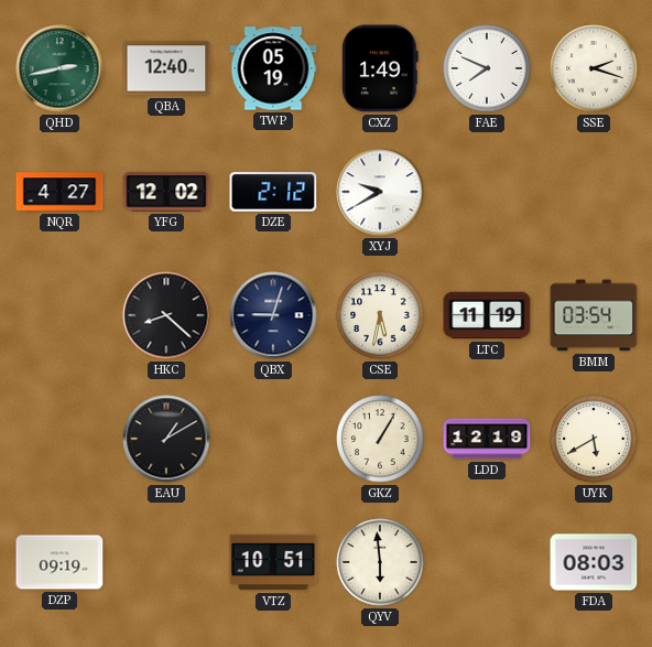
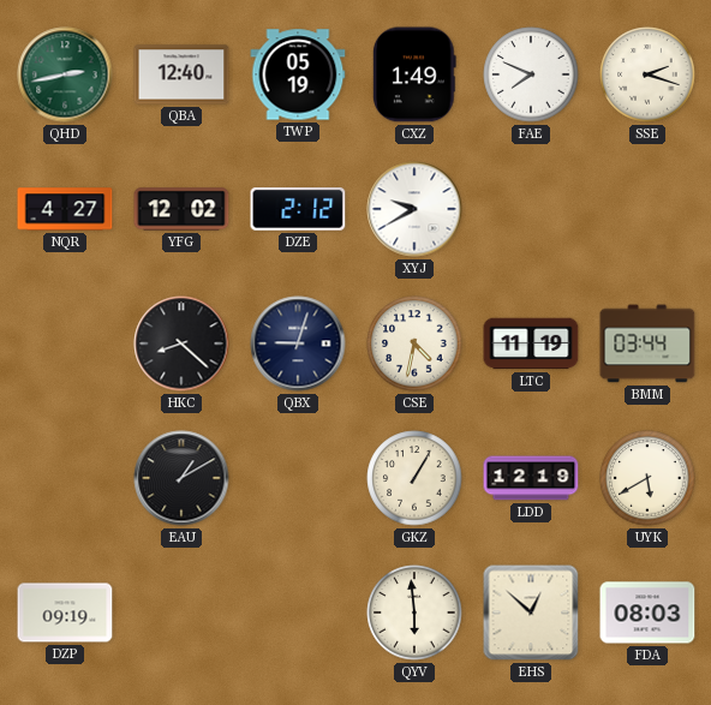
CSE: 5:32 -> 4:32 (414, 343)
BMM: 03:54 -> 03:44 (647, 343)
VTZ: 10:51 -> none (273, 562)
EHS: none -> 12:52 (531, 613)
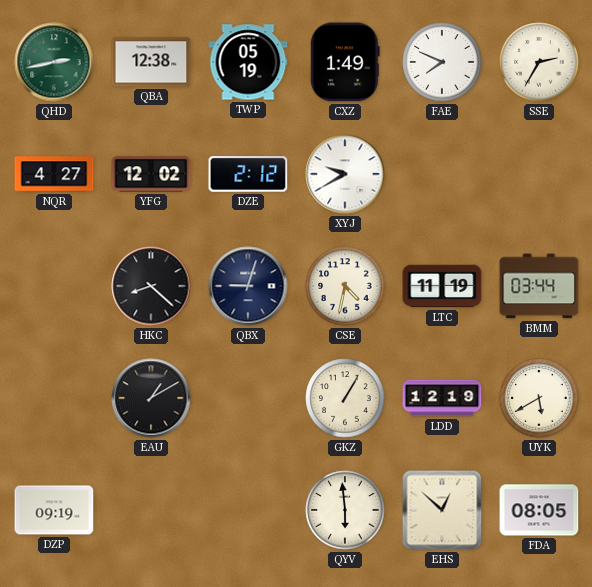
QBA: 12:40 -> 12:38 (151, 62)
SSE: 2:18 -> 2:35 (539, 62)
FDA: 08:03 -> 08:05 (539, 510)
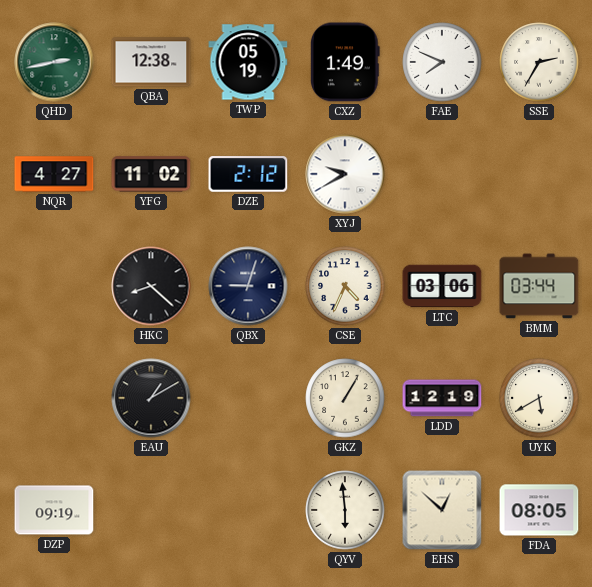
YFG: 12:02 -> 11:02 (151, 174)
CSE: 4:32 -> 4:34 (345, 286)
LTC: 11:19 -> 03:06 (442, 286)
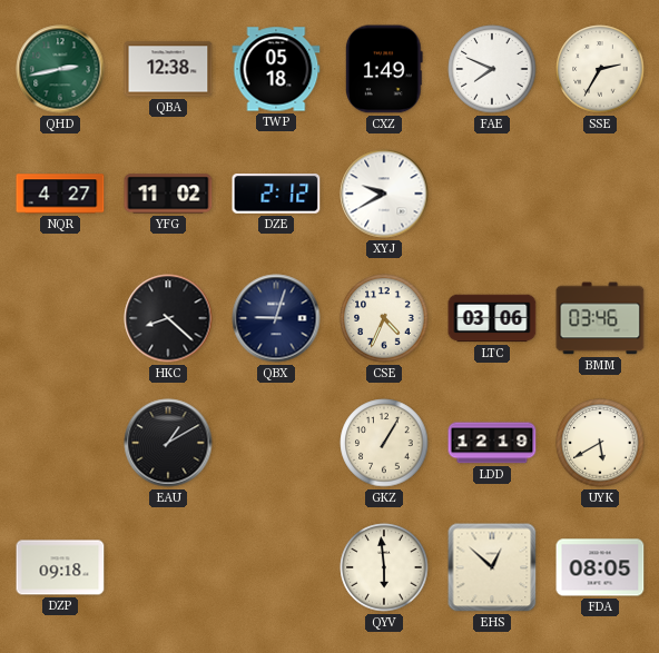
TWP: 05:19 -> 05:18 (276, 69)
BMM: 03:44 -> 03:46 (600, 318)
DZP: 09:19 -> 09:18 (60, 567)
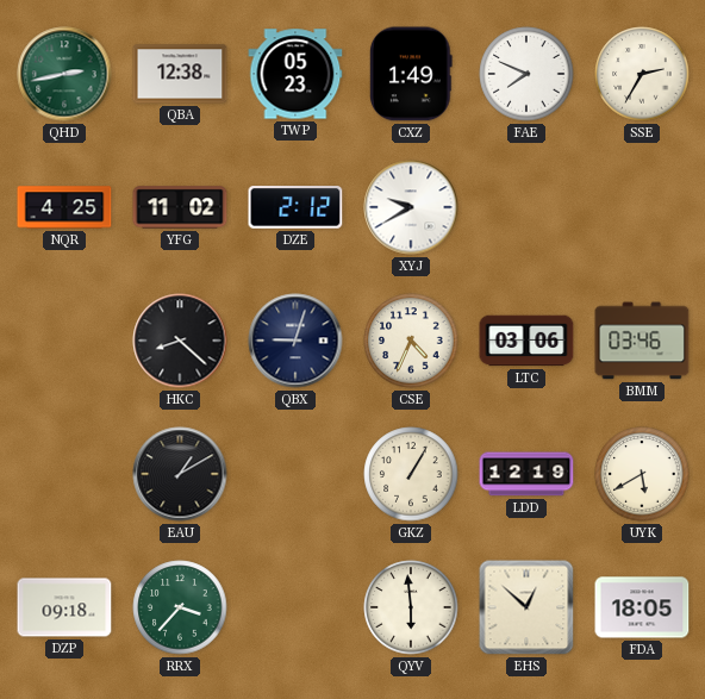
TWP: 05:18 -> 05:23 (295, 74)
NQR: 4:27 -> 4:25 (64, 207)
RRX: none -> 3:37 (180, 607)
FDA: 08:05 -> 18:05 (642, 607)
